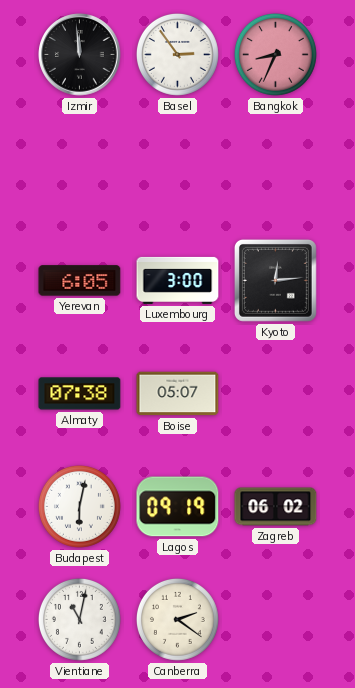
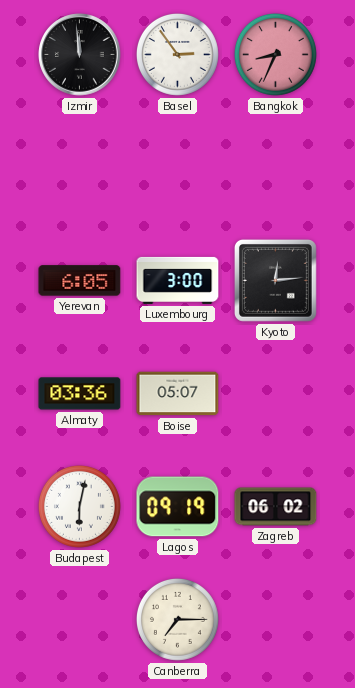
Almaty: 07:38 -> 03:36 (80, 394)
Vientiane: 11:02 -> none (79, 619)
Canberra: 2:21 -> 7:15 (177, 619)
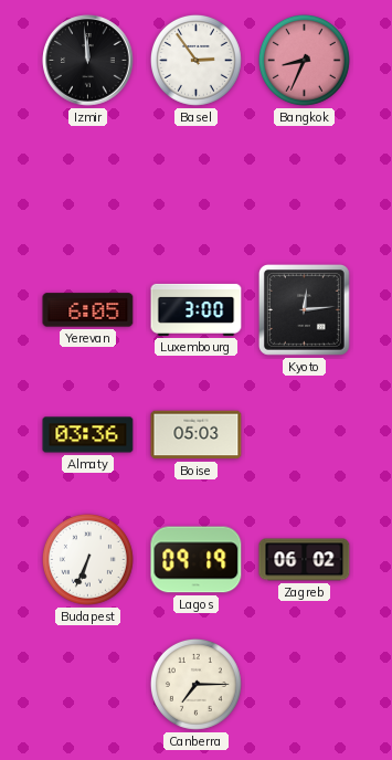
Boise: 05:07 -> 05:03 (197, 435)
Budapest: 6:02 -> 6:34 (87, 559)
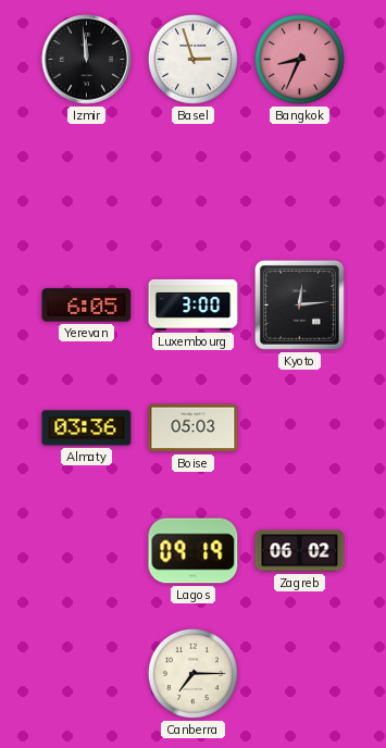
Basel: 2:54 -> 2:57 (192, 59)
Budapest: 6:34 -> none (87, 559)
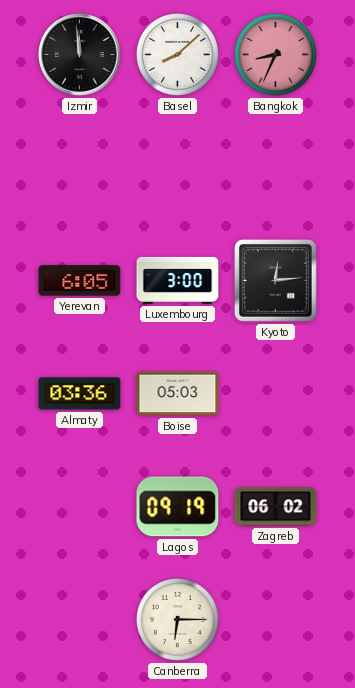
Basel: 2:57 -> 8:08 (177, 54)
Canberra: 7:15 -> 6:15 (177, 619)
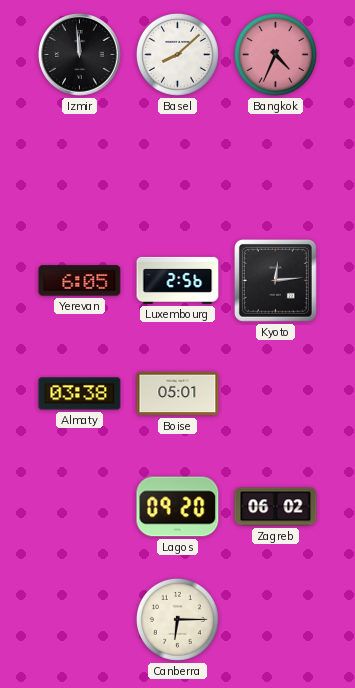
Bangkok: 8:34 -> 4:34 (275, 54)
Luxembourg: 3:00 -> 2:56 (178, 280)
Almaty: 03:36 -> 03:38 (80, 394)
Boise: 05:03 -> 05:01 (178, 394)
Lagos: 09:19 -> 09:20 (178, 507)
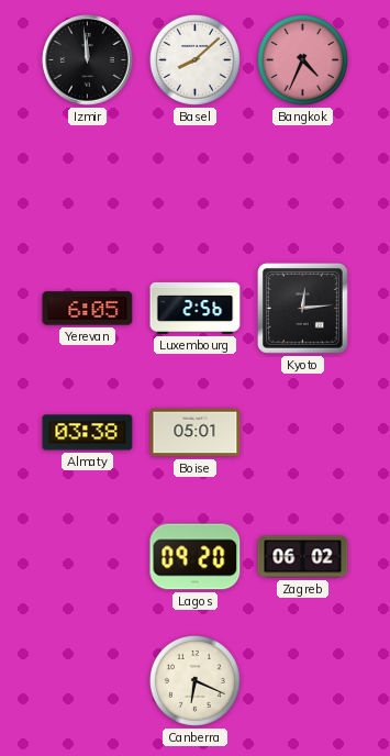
Canberra: 6:15 -> 6:19 (194, 680)
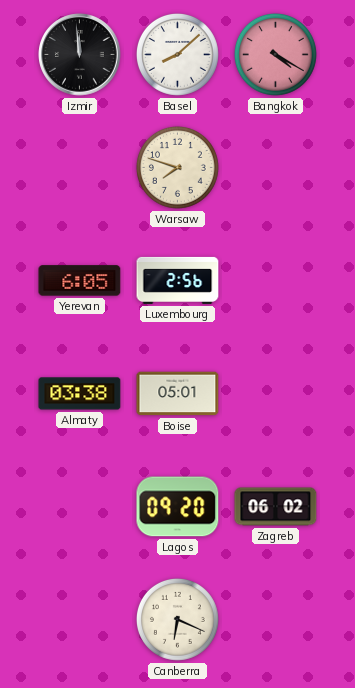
Bangkok: 4:34 -> 4:20 (275, 54)
Warsaw: none -> 7:48 (177, 167)
Kyoto: 12:14 -> none (302, 308)
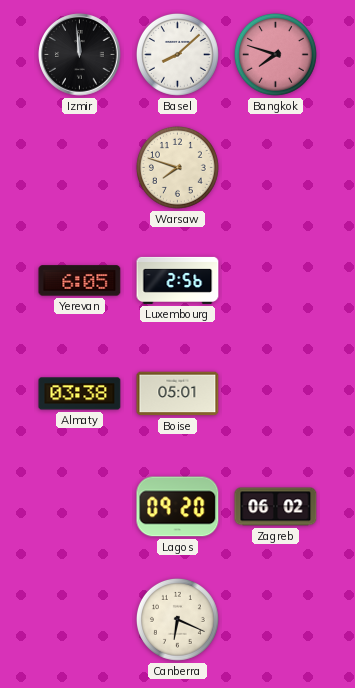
Bangkok: 4:20 -> 7:48 (275, 54)
